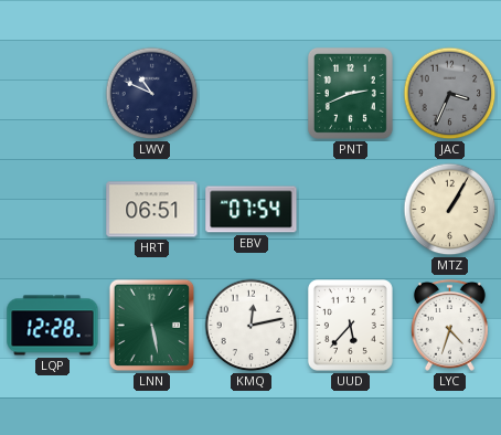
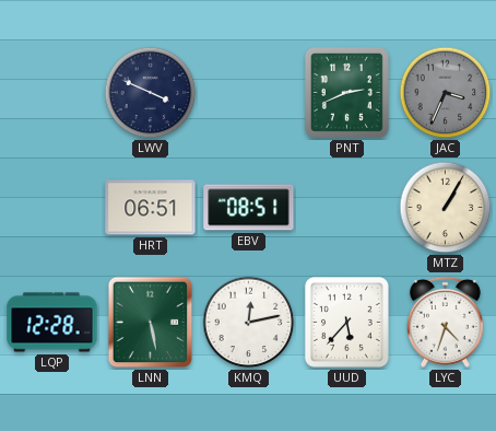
LWV: 10:49 -> 3:49 (151, 93)
EBV: 07:54 -> 08:51 (249, 208)
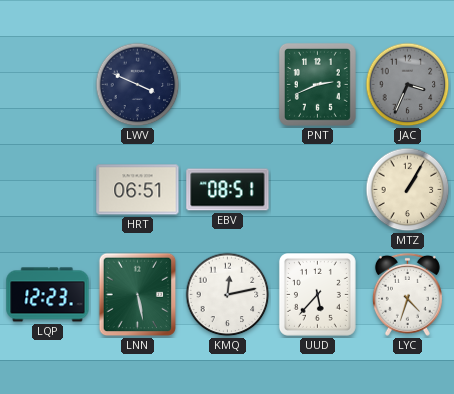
LQP: 12:28 -> 12:23 (48, 295)
